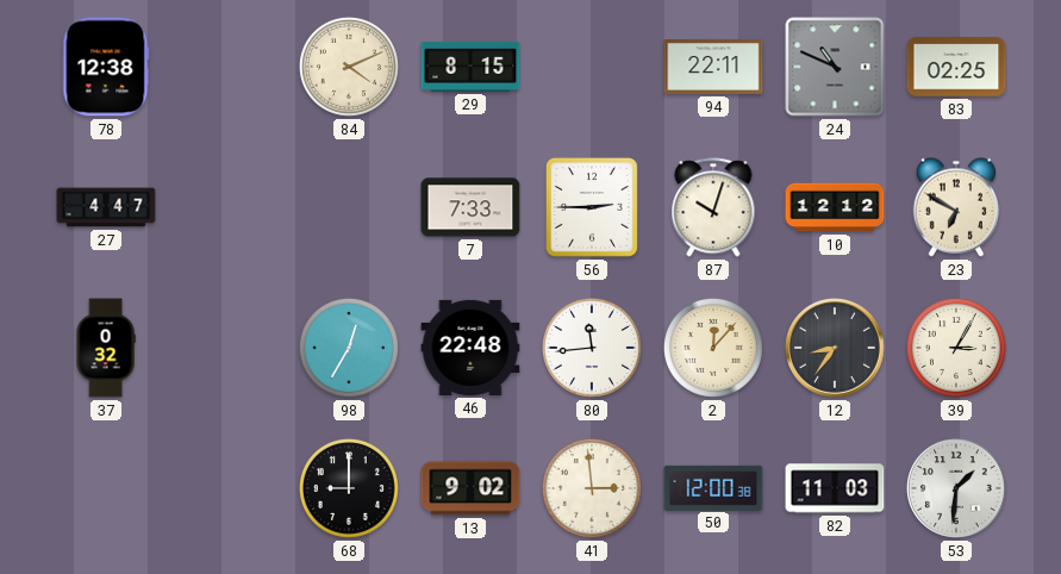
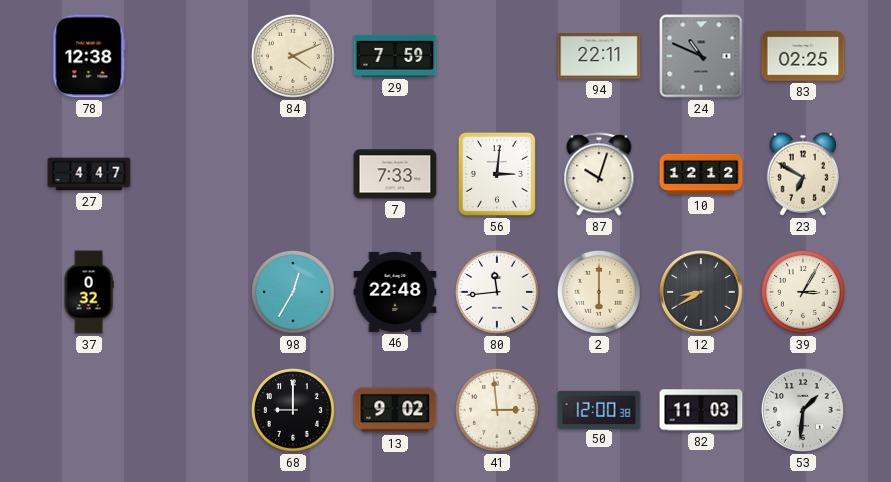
29: 8:15 -> 7:59 (395, 56)
56: 2:45 -> 3:01 (497, 174)
2: 12:07 -> 6:00 (599, 292)
12: 8:36 -> 8:40 (701, 292)
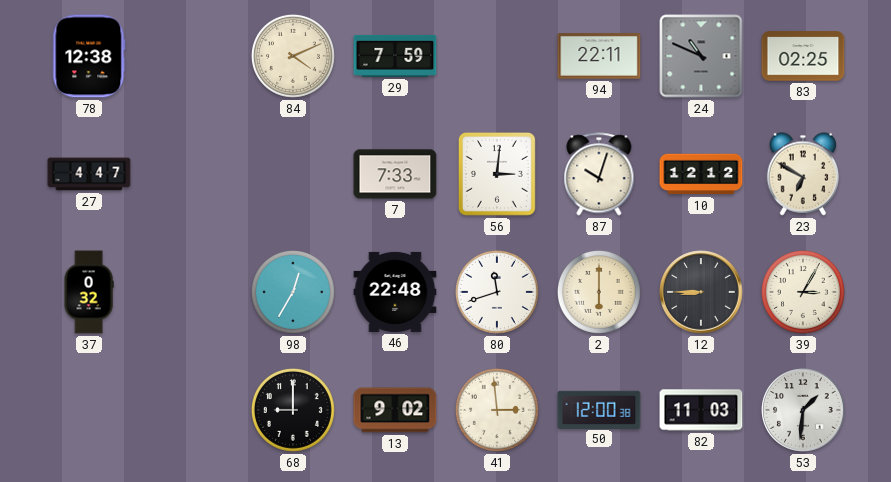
80: 11:44 -> 11:42 (497, 292)
12: 8:40 -> 8:45 (701, 292)
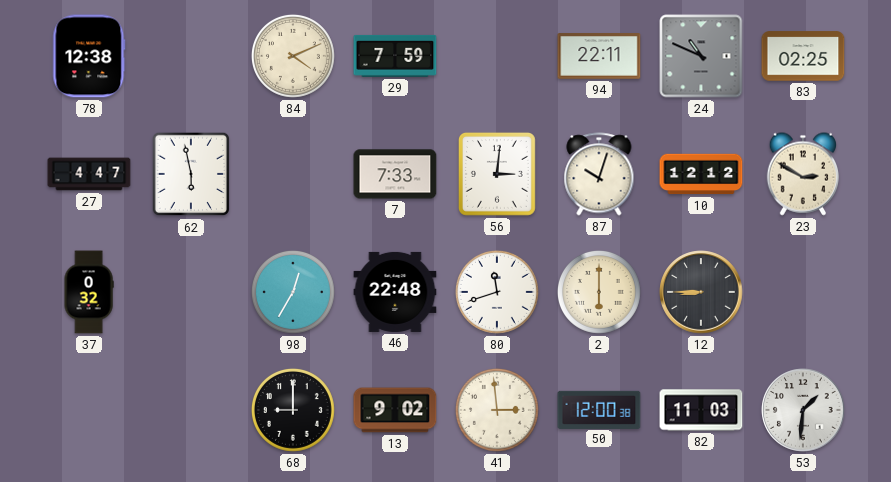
62: none -> 5:58 (191, 174)
23: 6:50 -> 2:50 (802, 174)
39: 3:05 -> none (803, 292)
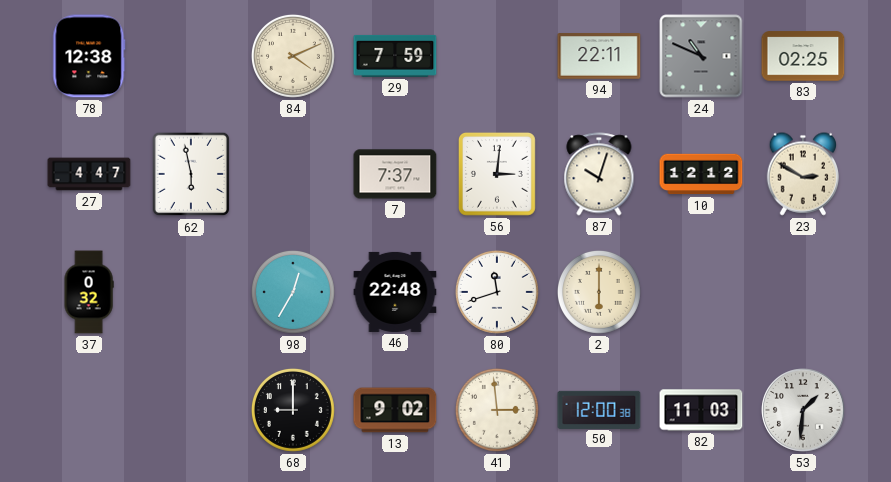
7: 7:33 -> 7:37 (395, 174)
12: 8:45 -> none (701, 292)
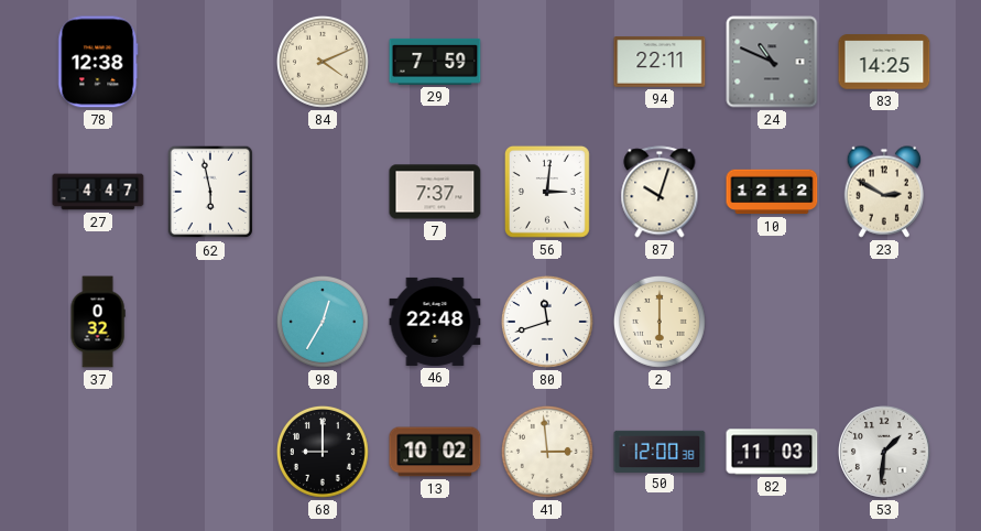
83: 02:25 -> 14:25 (884, 62)
13: 9:02 -> 10:02 (435, 452)
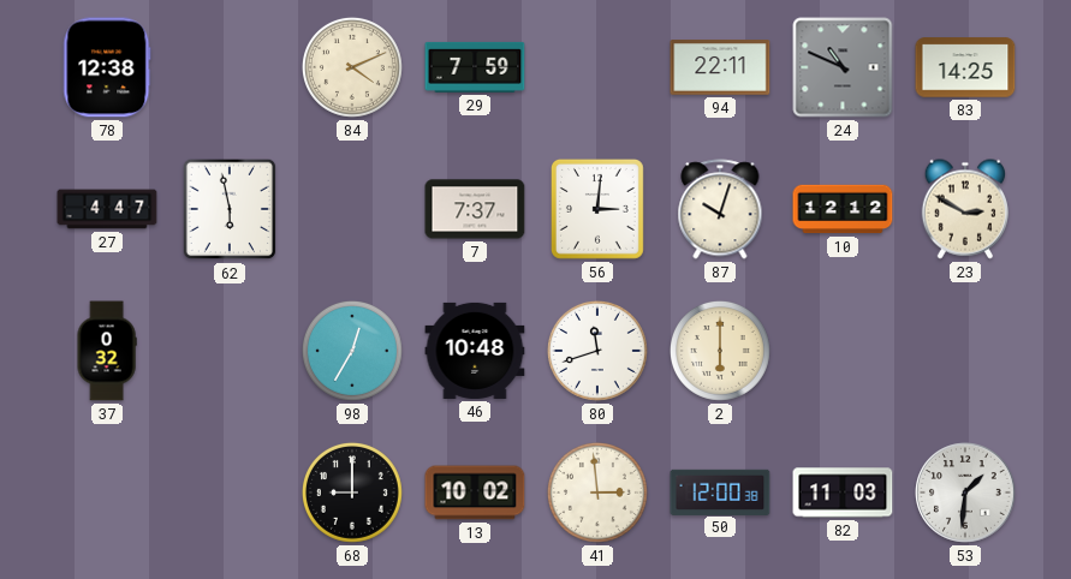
46: 22:48 -> 10:48 (475, 351)
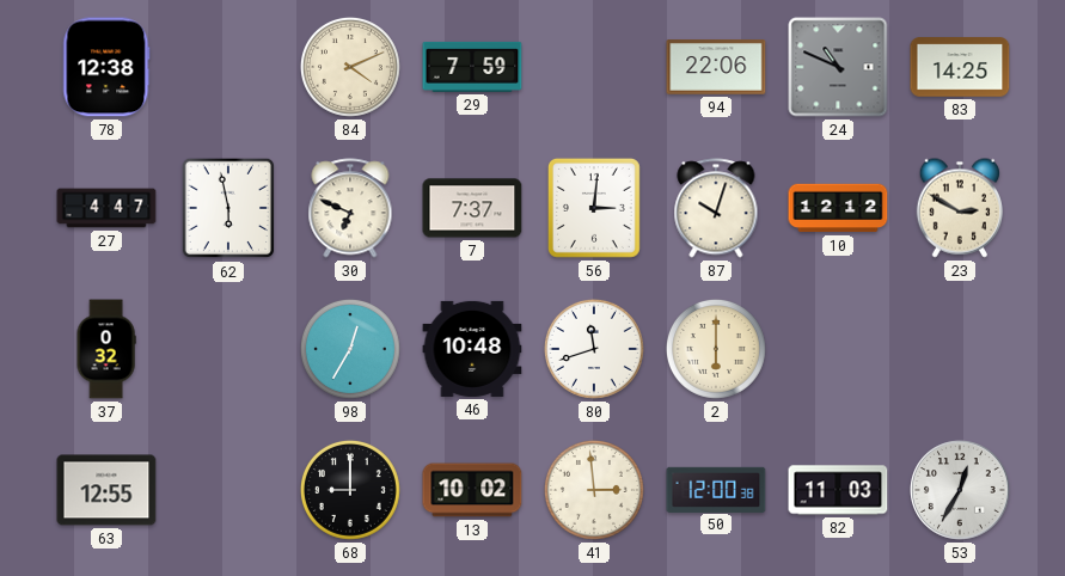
94: 22:11 -> 22:06 (716, 67)
30: none -> 6:49 (350, 208)
63: none -> 12:55 (106, 490)
53: 1:31 -> 12:35 (960, 490)
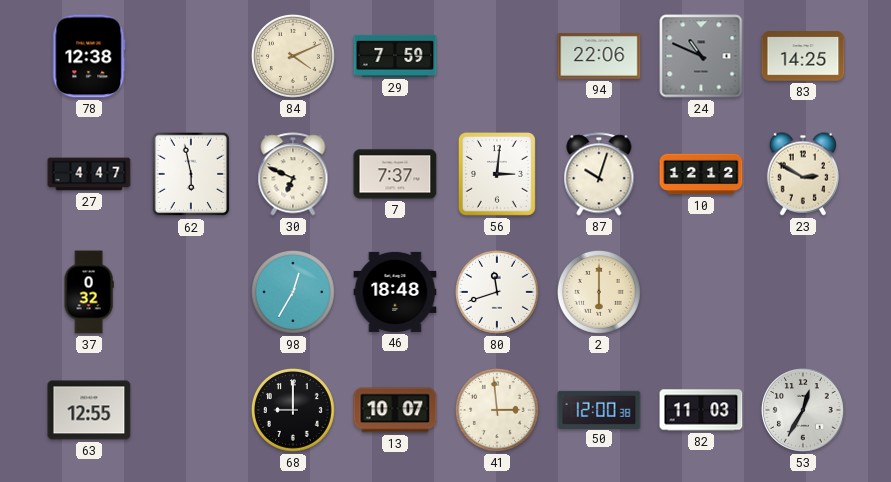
46: 10:48 -> 18:48 (395, 292)
13: 10:02 -> 10:07 (395, 410)
